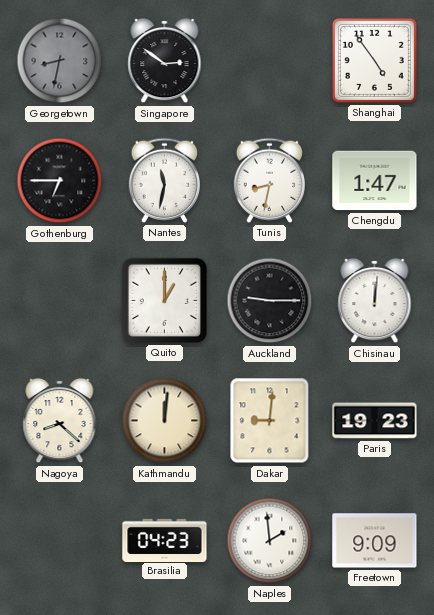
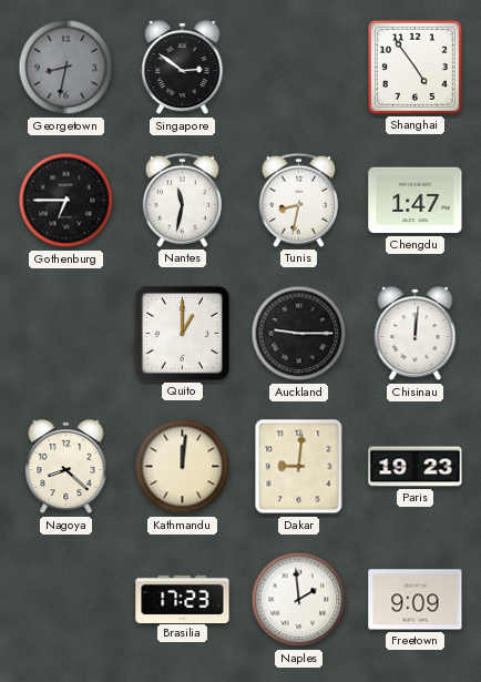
Brasilia: 04:23 -> 17:23 (183, 599)
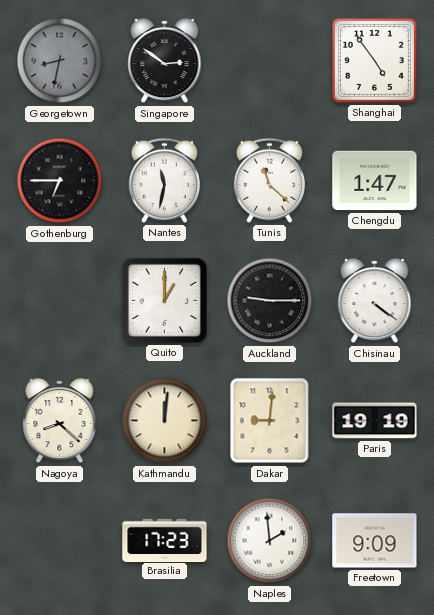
Tunis: 8:32 -> 11:22 (269, 180)
Chisinau: 12:01 -> 4:21 (375, 301)
Paris: 19:23 -> 19:19 (375, 421)
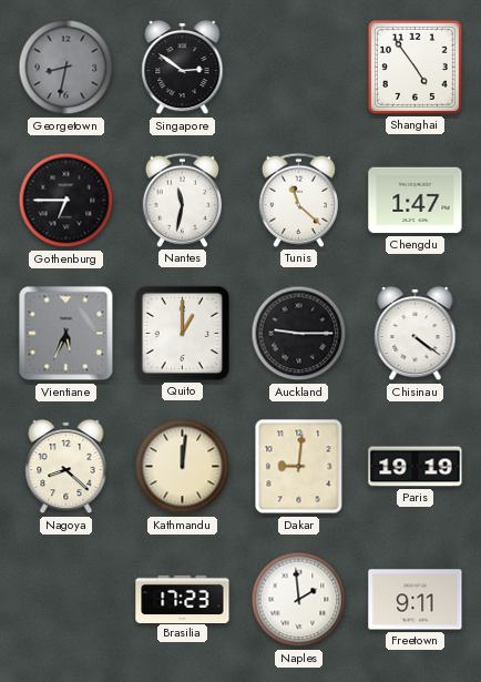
Vientiane: none -> 5:34 (66, 334)
Freetown: 9:09 -> 9:11 (416, 600)
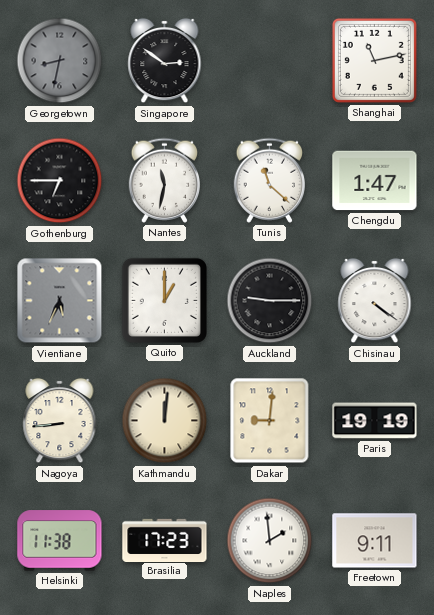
Shanghai: 4:54 -> 11:13 (374, 60)
Nagoya: 8:22 -> 8:44 (60, 421)
Helsinki: none -> 11:38 (60, 541)
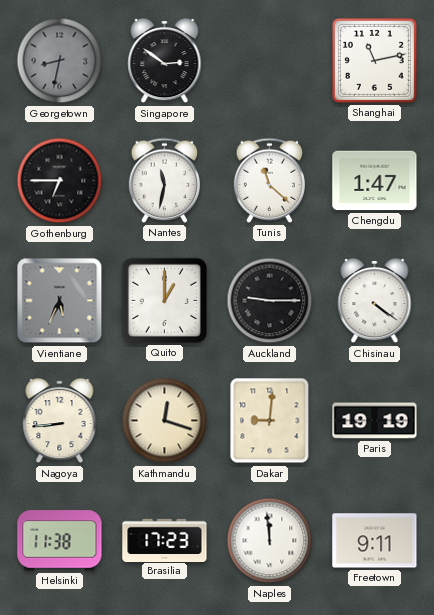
Kathmandu: 12:01 -> 12:18 (165, 421)
Naples: 1:59 -> 11:59 (270, 541)
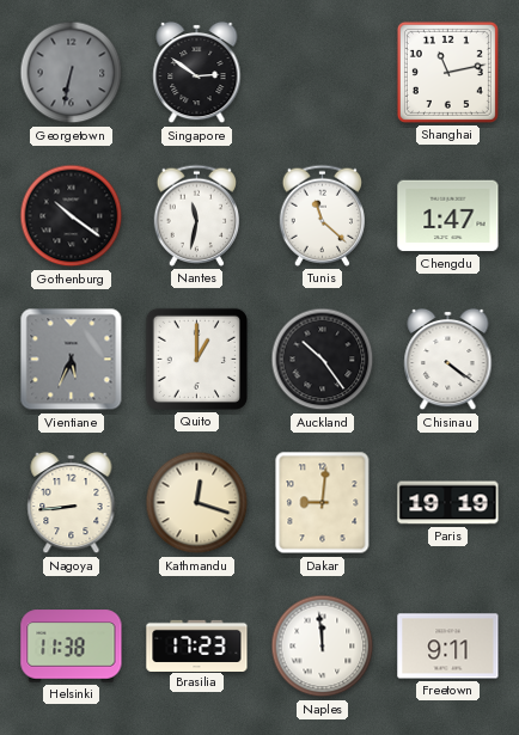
Georgetown: 8:32 -> 6:32 (72, 73)
Gothenburg: 6:45 -> 10:21 (72, 216)
Auckland: 9:15 -> 10:24 (323, 360)
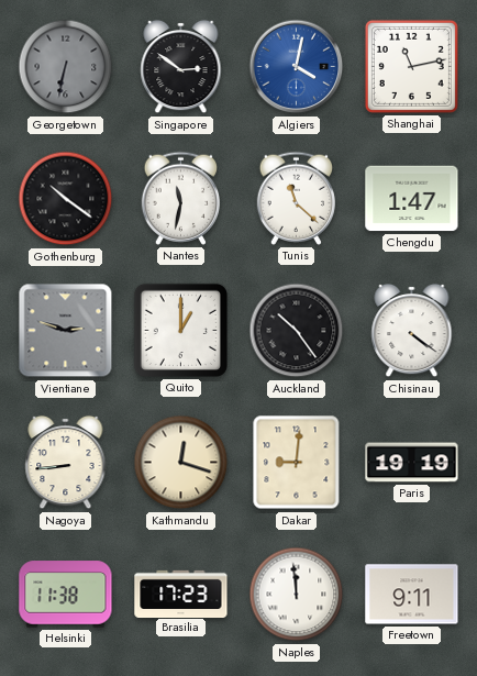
Algiers: none -> 4:02 (297, 67)
Vientiane: 5:34 -> 2:48 (66, 331)
